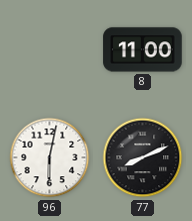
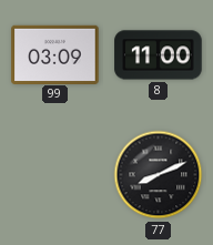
99: none -> 03:09 (55, 54)
96: 6:02 -> none (50, 158)
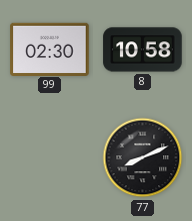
99: 03:09 -> 02:30 (50, 49)
8: 11:00 -> 10:58 (143, 50)
